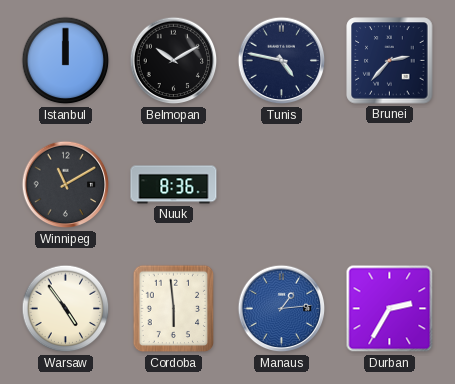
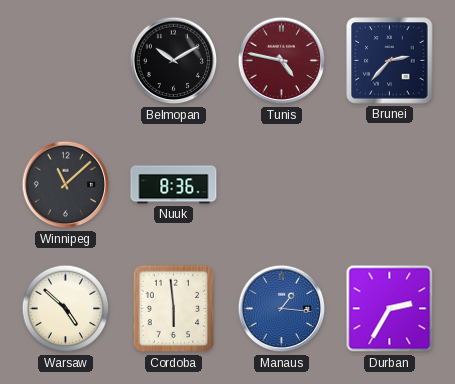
Istanbul: 12:00 -> none (66, 61)
Tunis dial: navy -> burgundy (282, 61)
Winnipeg: 11:10 -> 11:08 (66, 185)
Warsaw: 4:54 -> 4:52 (66, 309)
Manaus: 1:14 -> 1:16 (282, 309)
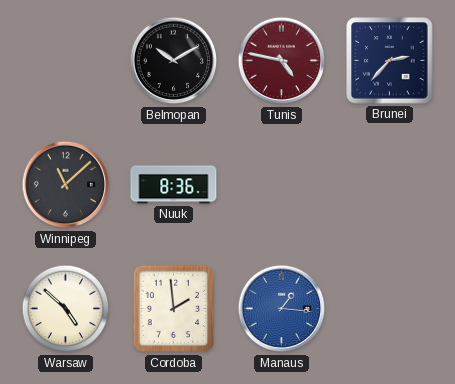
Cordoba: 5:59 -> 1:59 (174, 309)
Durban: 2:35 -> none (390, 309)
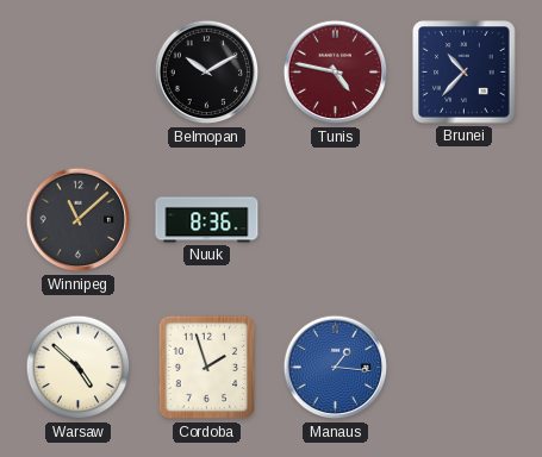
Brunei: 2:37 -> 10:37 (465, 73)
Cordoba: 1:59 -> 1:57 (207, 368)
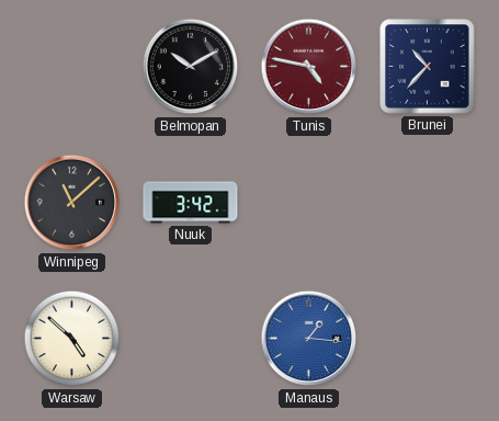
Nuuk: 8:36 -> 3:42 (191, 203)
Cordoba: 1:57 -> none (207, 368)
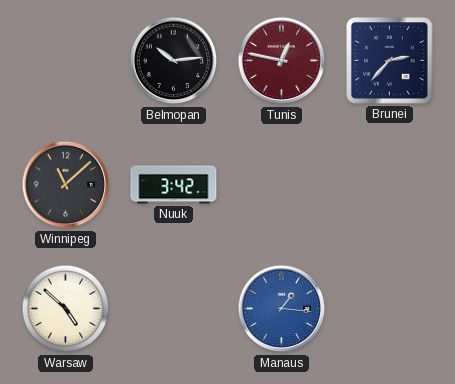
Belmopan: 10:10 -> 10:14 (174, 61)
Tunis: 4:47 -> 12:47 (282, 61)
Brunei: 10:37 -> 2:37 (390, 61)
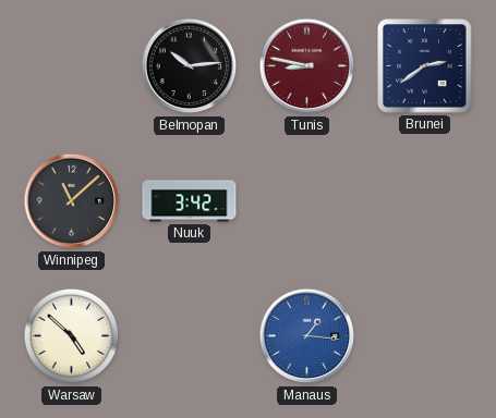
Tunis: 12:47 -> 8:47 (307, 66)
Brunei: 2:37 -> 2:39 (425, 66)
